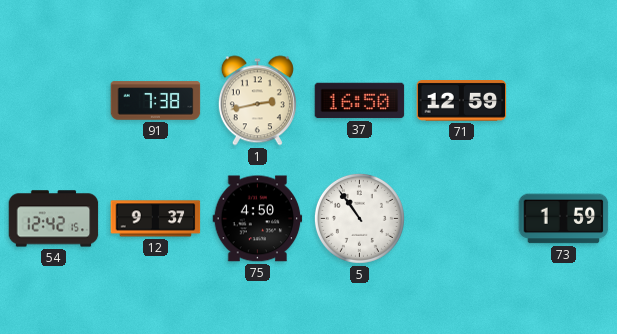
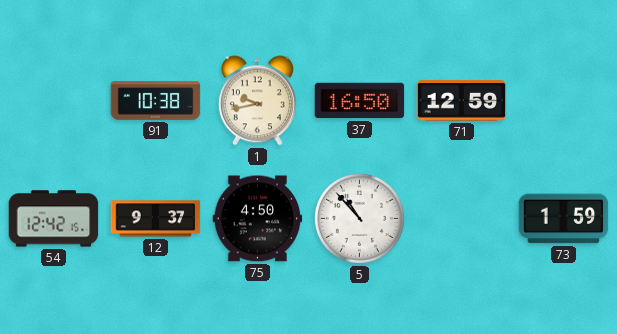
91: 7:38 -> 10:38 (156, 101)
1: 2:43 -> 9:43 (257, 101)
5: 10:54 -> 10:53 (359, 218)
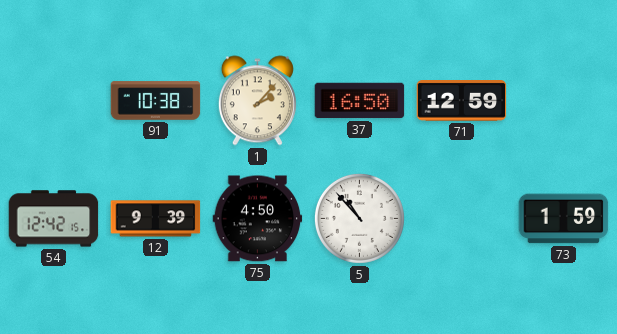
1: 9:43 -> 2:07 (257, 101)
12: 9:37 -> 9:39 (156, 219)
